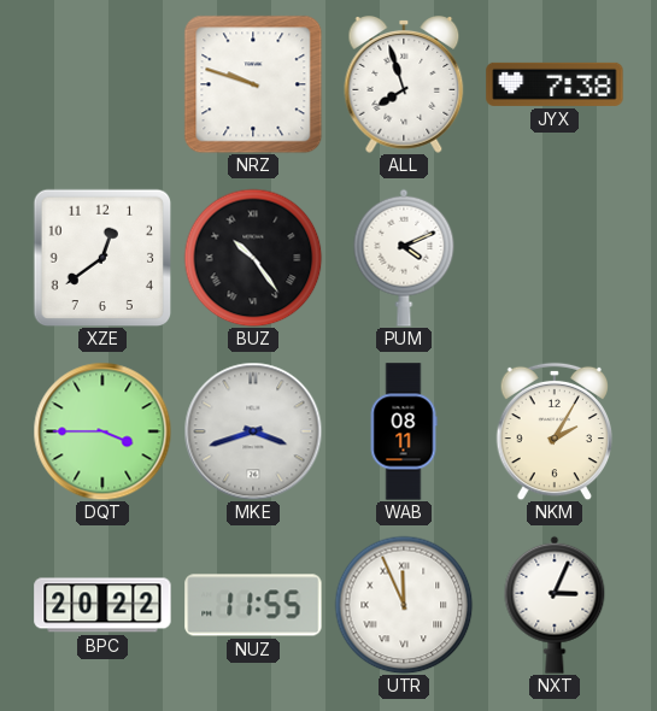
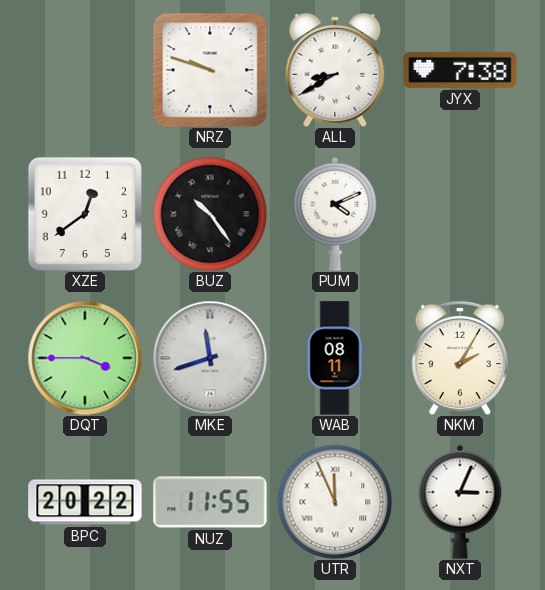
ALL: 7:57 -> 8:40 (335, 70)
MKE: 3:42 -> 11:42 (210, 358)
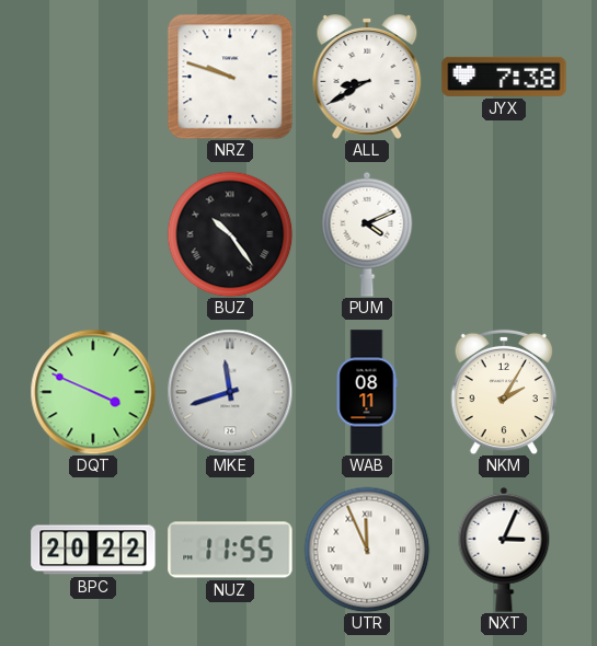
XZE: 12:39 -> none (85, 214)
DQT: 3:45 -> 3:49 (93, 392)
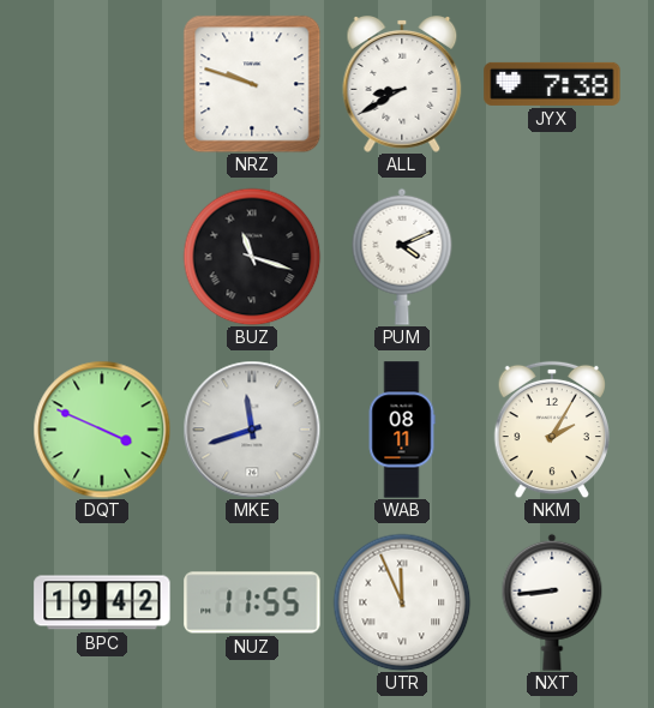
BUZ: 10:24 -> 11:18 (252, 257)
BPC: 20:22 -> 19:42 (102, 602)
NXT: 3:04 -> 8:44 (552, 602)
